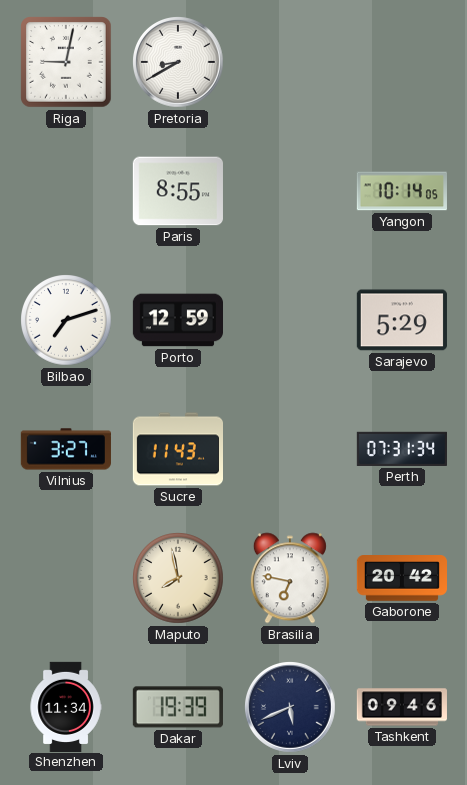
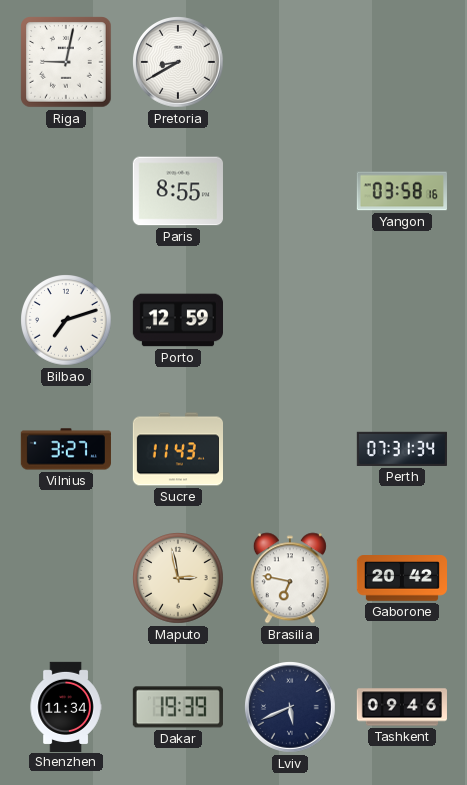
Yangon: 10:14 -> 03:58 (402, 191)
Sarajevo: 5:29 -> none (402, 320)
Maputo: 7:58 -> 2:58 (178, 578)
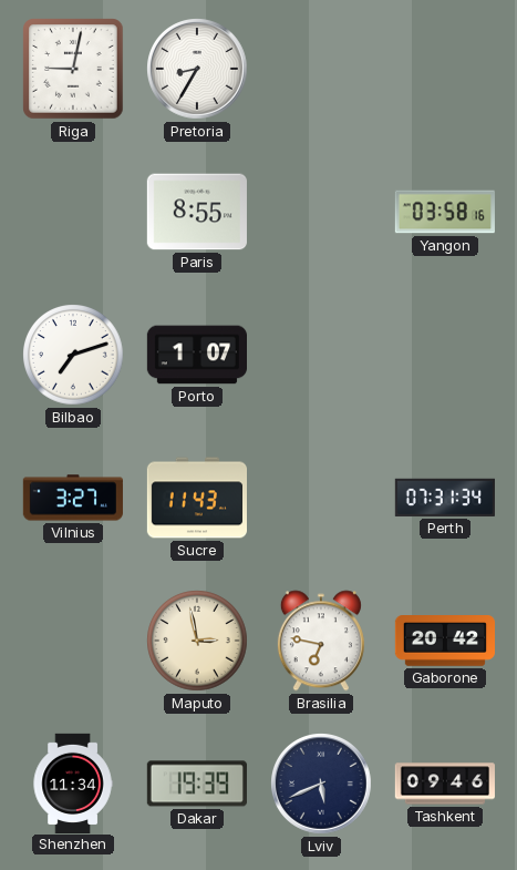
Pretoria: 8:40 -> 8:35 (198, 70)
Porto: 12:59 -> 1:07 (196, 355)
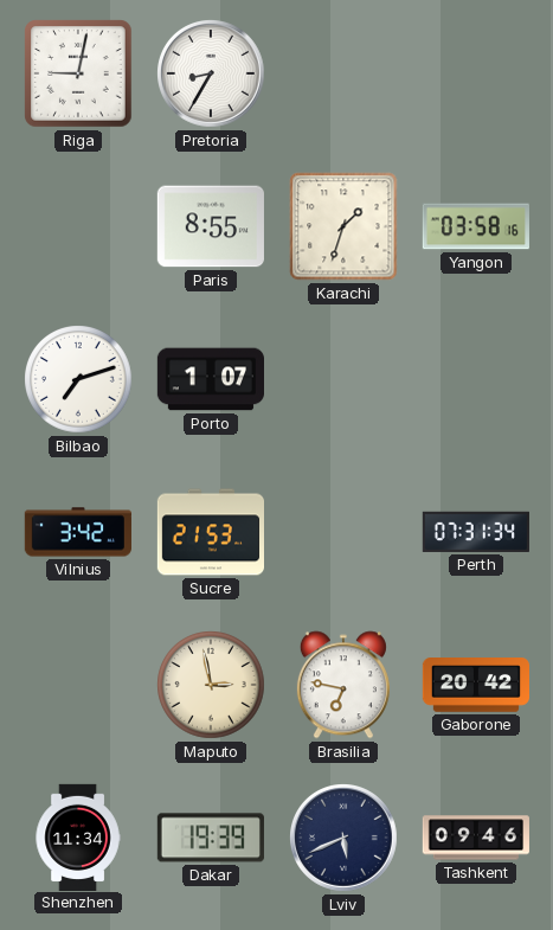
Karachi: none -> 1:33 (343, 226)
Vilnius: 3:27 -> 3:42 (78, 532)
Sucre: 11:43 -> 21:53 (210, 532)
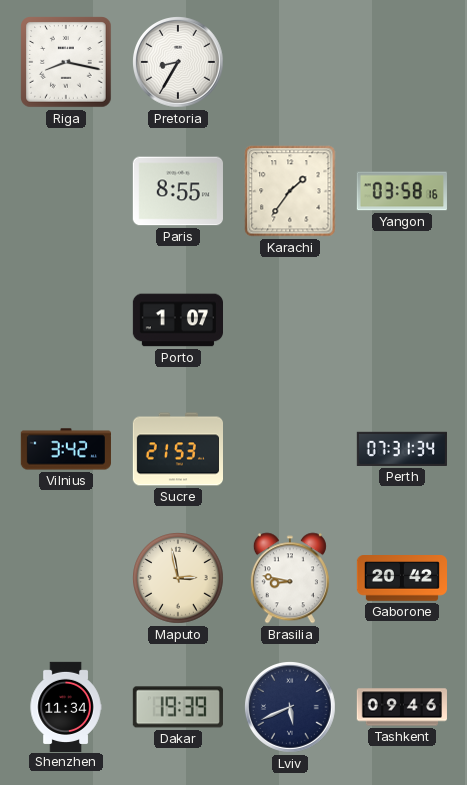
Riga: 9:02 -> 8:17 (66, 62)
Karachi: 1:33 -> 1:36 (290, 191)
Bilbao: 7:12 -> none (78, 379)
Brasilia: 6:47 -> 8:47 (290, 578)
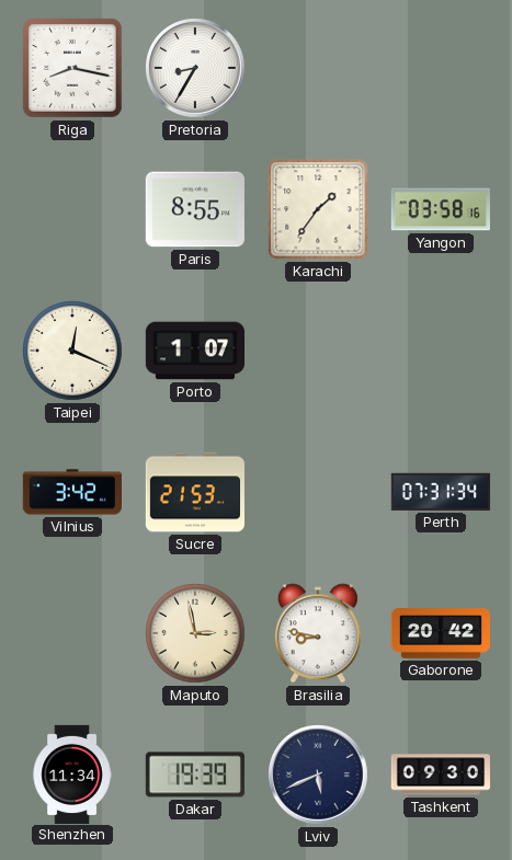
Taipei: none -> 12:19 (72, 351)
Tashkent: 09:46 -> 09:30 (441, 775)
